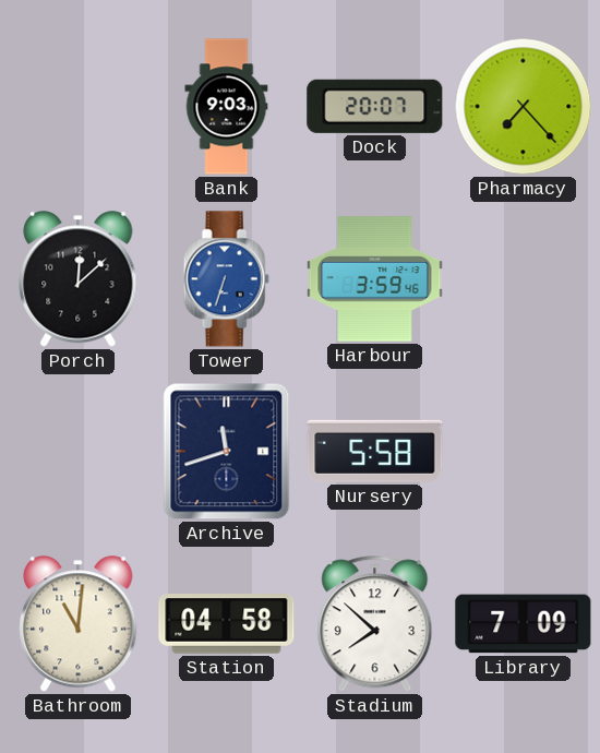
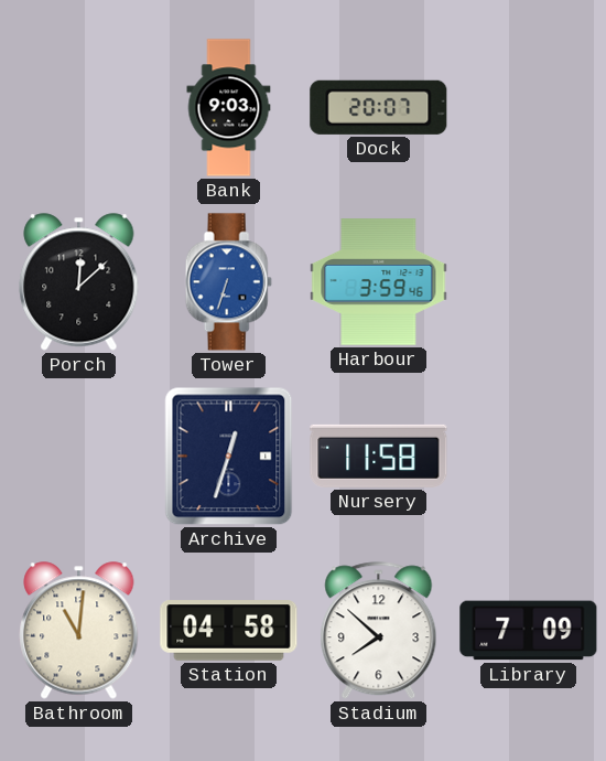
Pharmacy: 7:23 -> none (524, 107)
Archive: 11:42 -> 12:33 (229, 457)
Nursery: 5:58 -> 11:58 (379, 455)
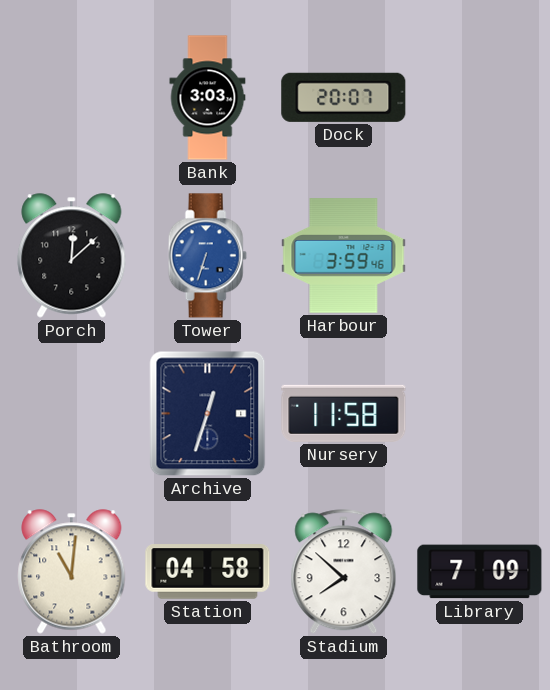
Bank: 9:03 -> 3:03 (208, 98)
